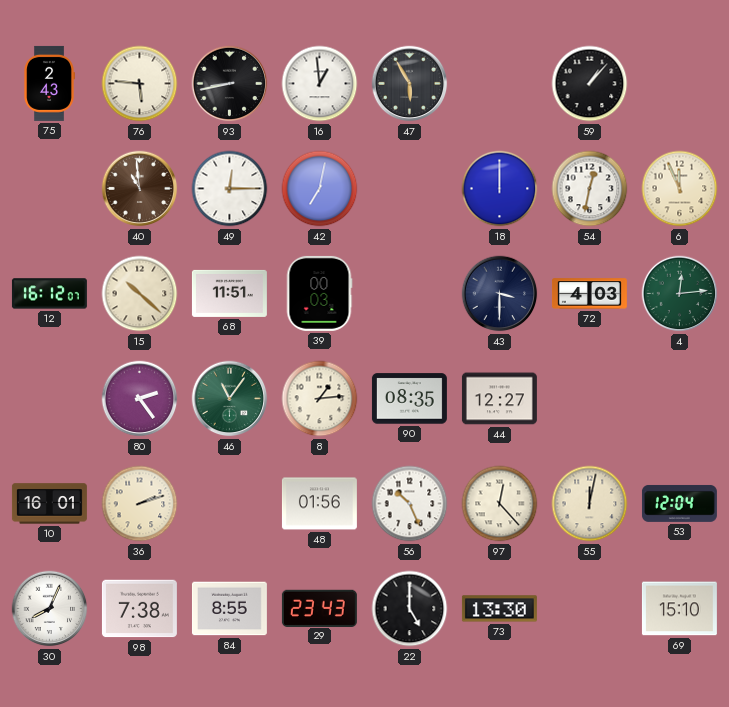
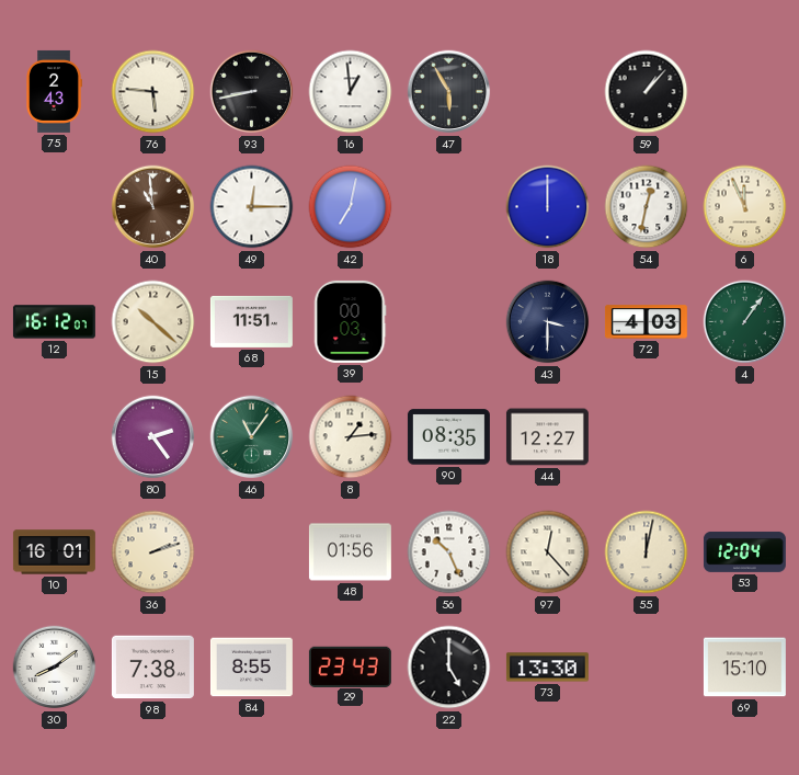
4: 12:14 -> 1:06 (745, 322)
30: 8:04 -> 8:09 (55, 668)
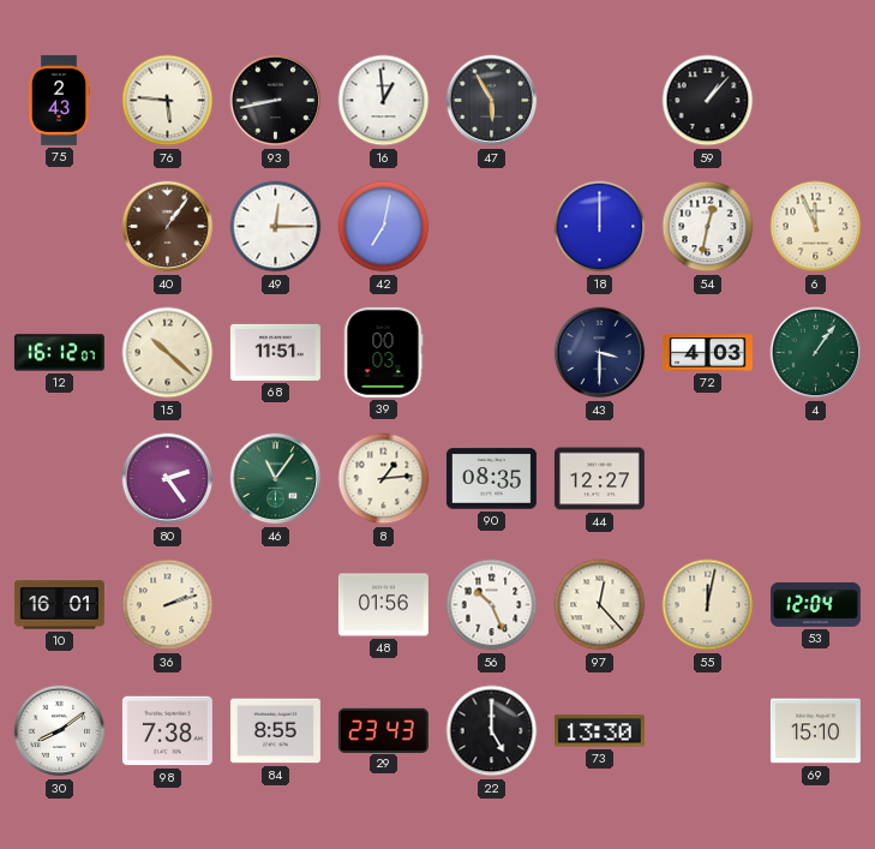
40: 10:59 -> 1:06 (168, 227)
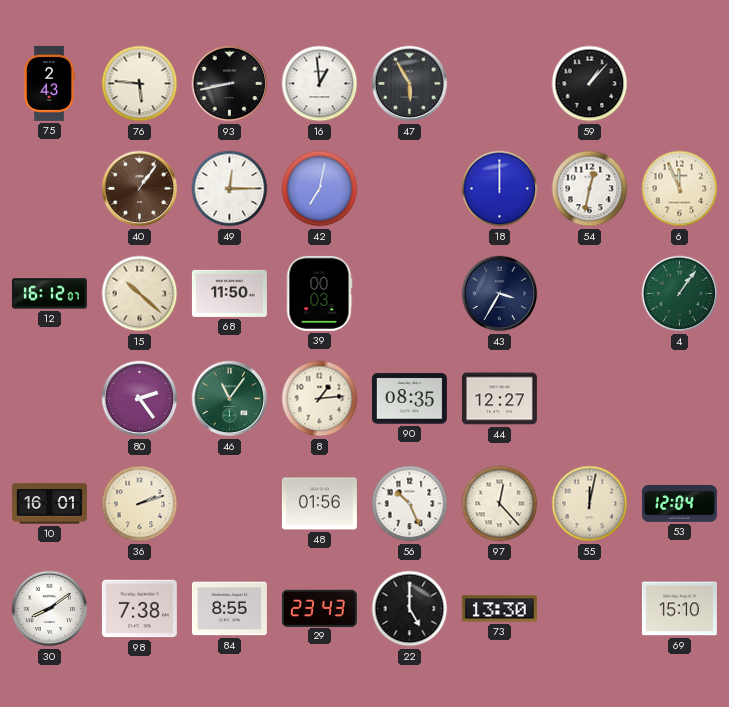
68: 11:51 -> 11:50 (229, 293)
43: 3:30 -> 3:35 (500, 294)
72: 4:03 -> none (707, 353)
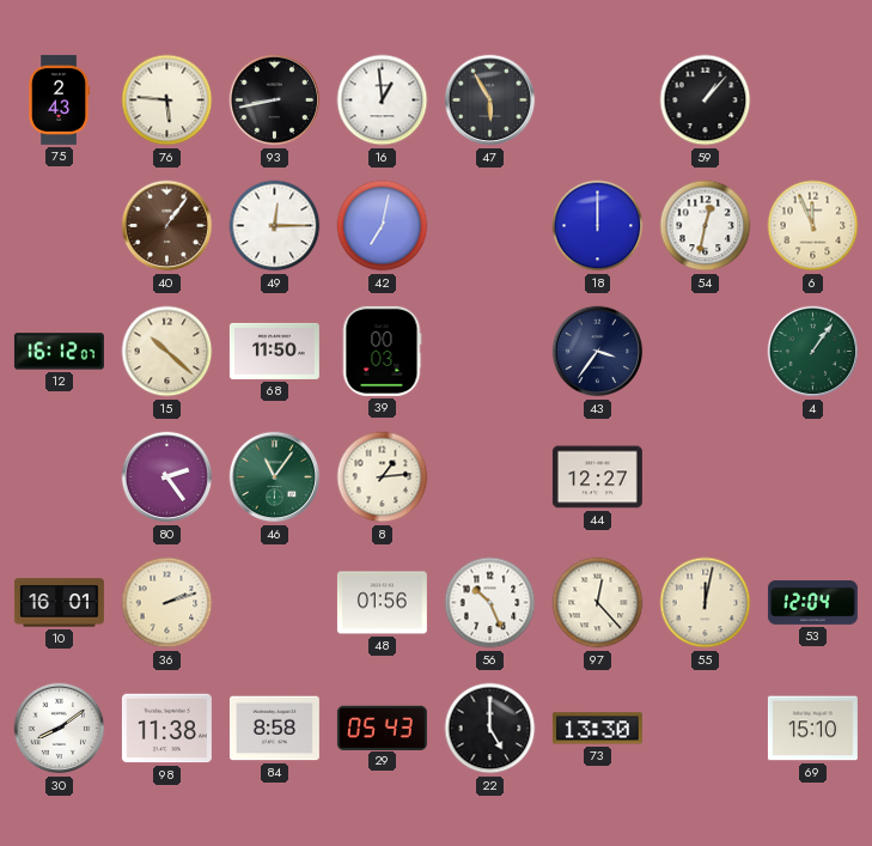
43: 3:35 -> 3:36 (598, 352)
90: 08:35 -> none (409, 399)
98: 7:38 -> 11:38 (166, 729)
84: 8:55 -> 8:58 (274, 729)
29: 23:43 -> 05:43 (382, 728)
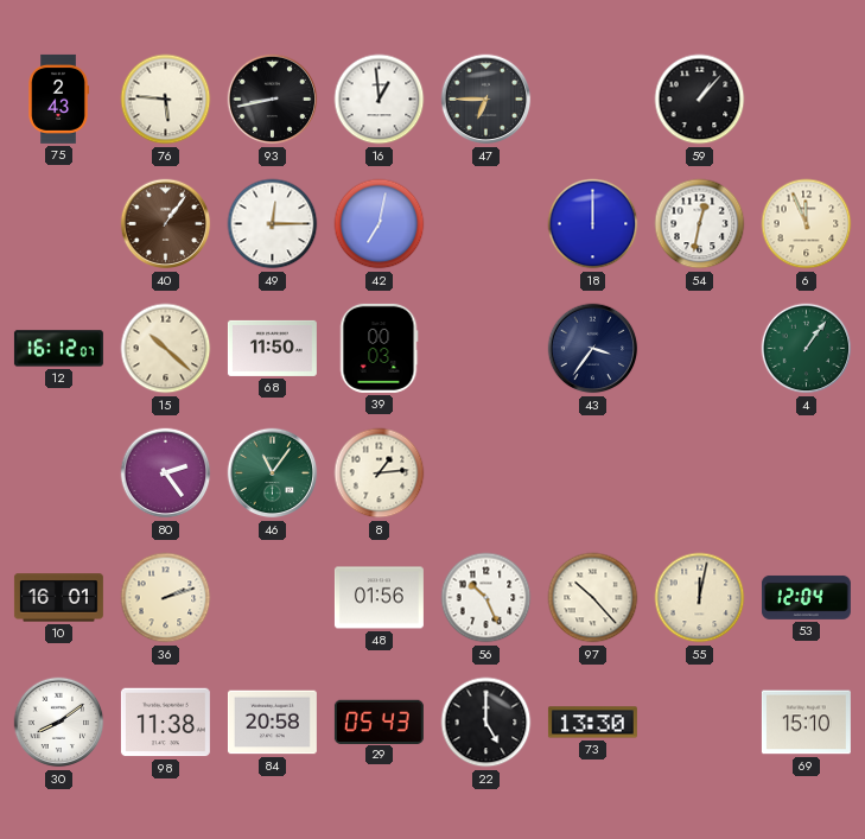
47: 5:55 -> 6:45 (486, 100)
44: 12:27 -> none (597, 477)
97: 12:23 -> 10:23 (593, 598)
84: 8:58 -> 20:58 (272, 723)
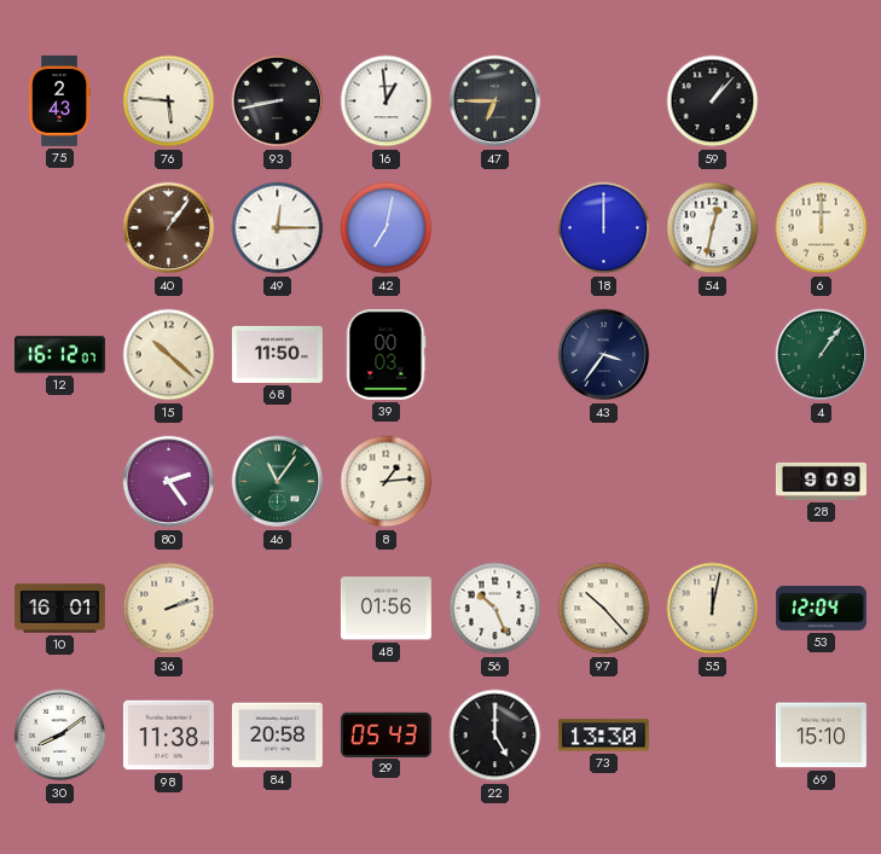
6: 11:56 -> 12:00 (822, 228)
28: none -> 9:09 (821, 481)
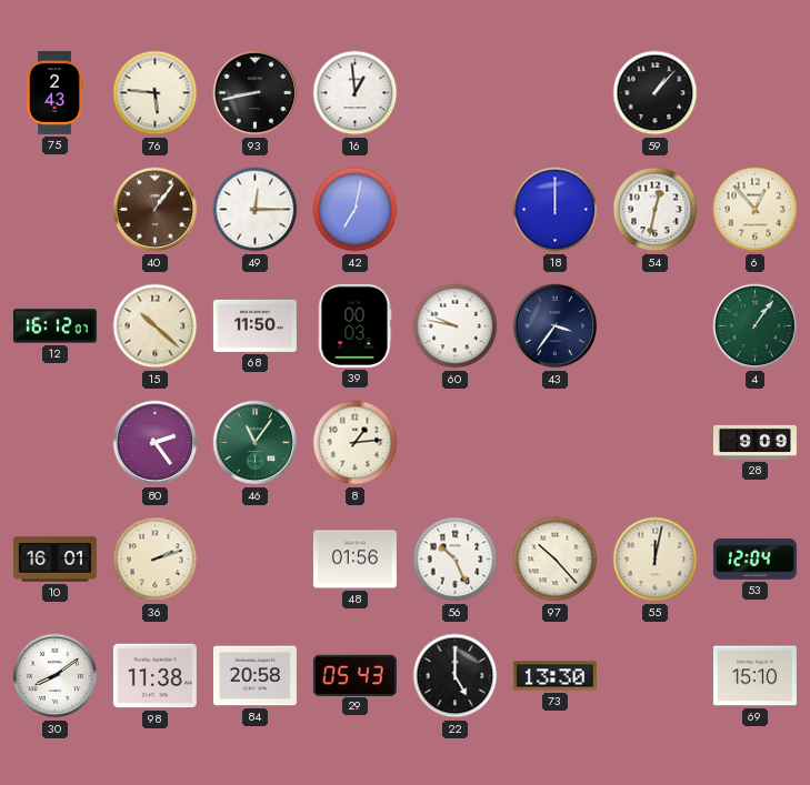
47: 6:45 -> none (495, 101)
6: 12:00 -> 12:53 (756, 210)
60: none -> 9:47 (456, 326)
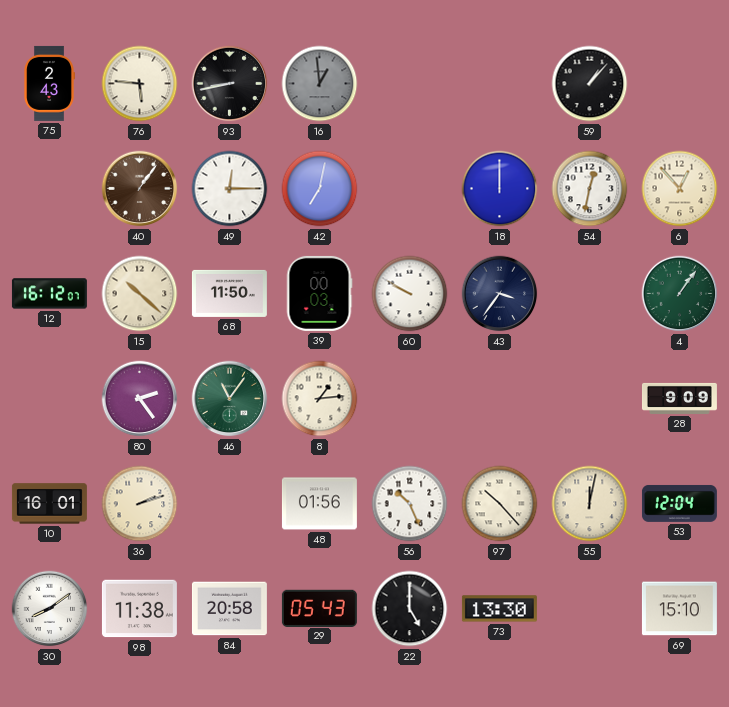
16 dial: white -> grey (320, 84)
60: 9:47 -> 9:50 (410, 294)
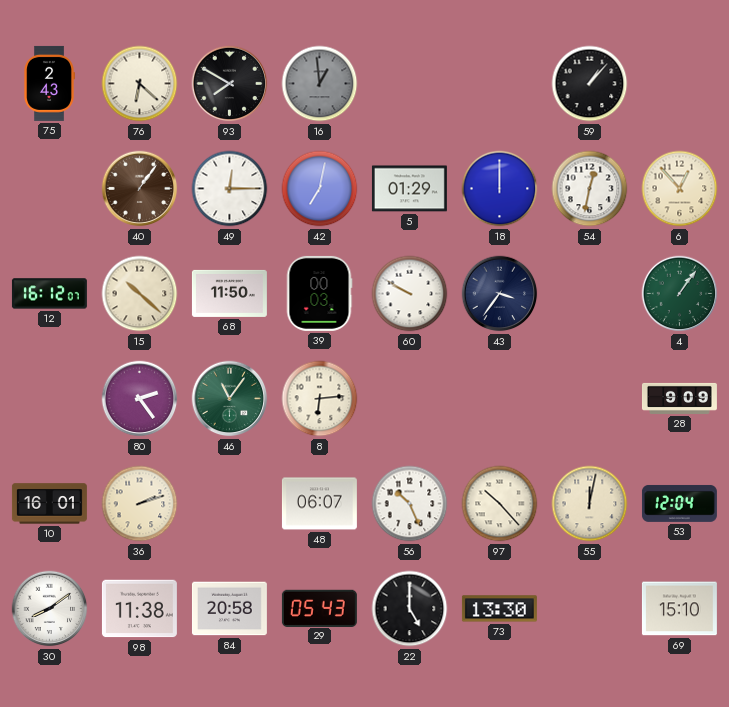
76: 5:46 -> 6:22 (140, 84)
93: 8:43 -> 7:50 (230, 84)
5: none -> 01:29 (409, 189)
8: 1:14 -> 6:14 (320, 399)
48: 01:56 -> 06:07 (319, 504)
